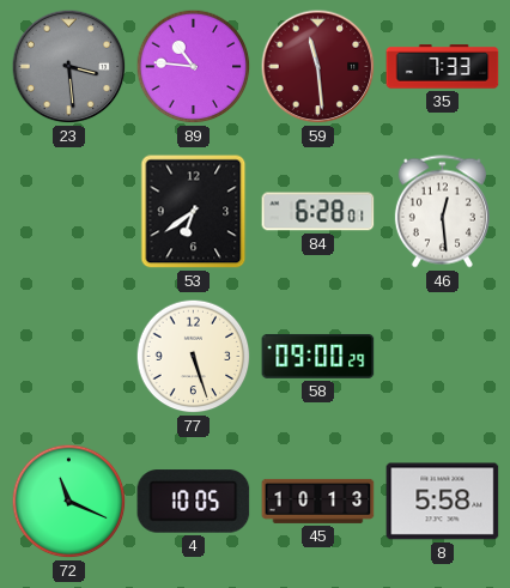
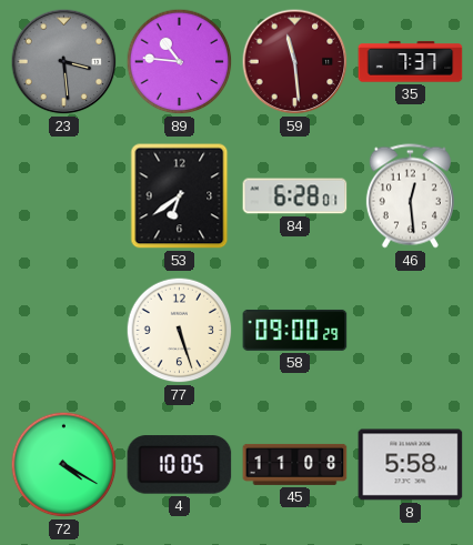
35: 7:33 -> 7:37 (411, 62)
72: 11:19 -> 4:20 (64, 465)
45: 10:13 -> 11:08 (295, 464)
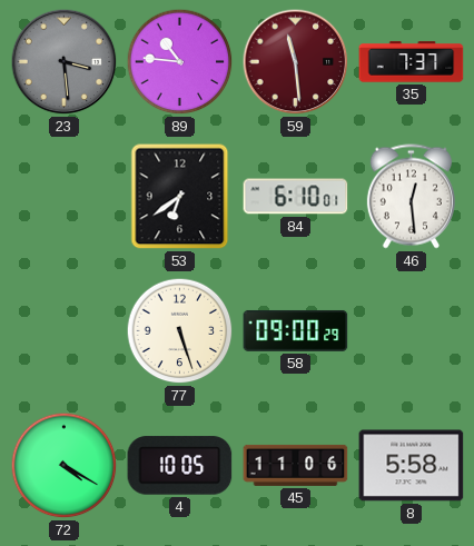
84: 6:28 -> 6:10 (296, 197)
45: 11:08 -> 11:06 (296, 465)
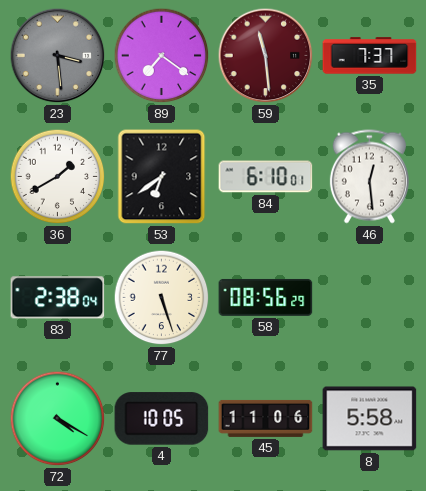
89: 10:46 -> 7:21 (162, 56)
36: none -> 1:40 (58, 177)
83: none -> 2:38 (58, 298)
58: 09:00 -> 08:56 (266, 297)
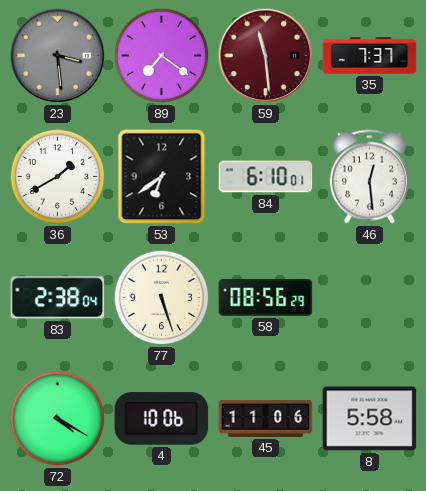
4: 10:05 -> 10:06 (162, 419)
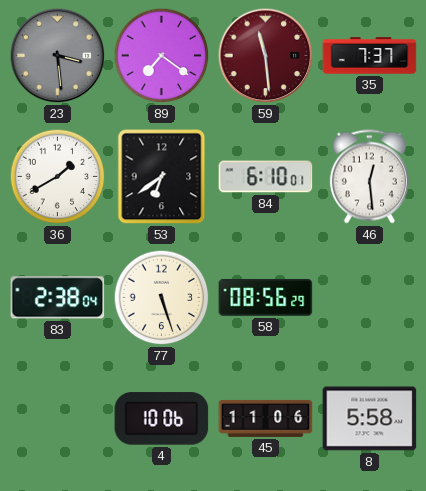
72: 4:20 -> none (58, 419)
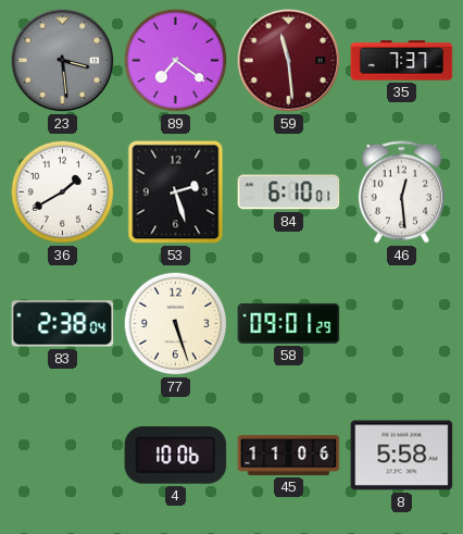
53: 6:39 -> 2:27 (176, 193)
58: 08:56 -> 09:01 (289, 323)
